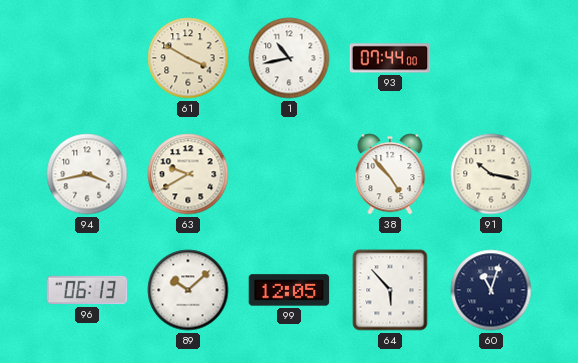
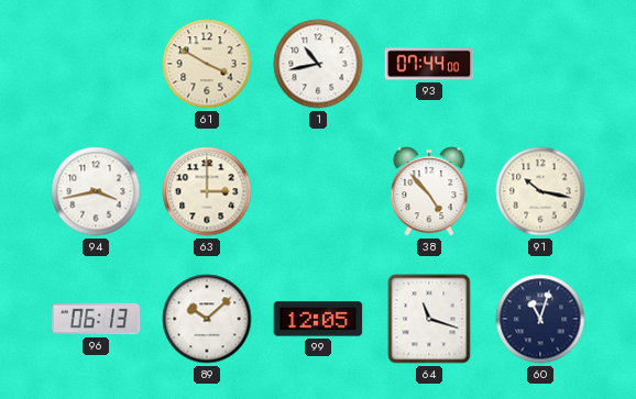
63: 9:40 -> 3:00 (207, 191)
64: 5:53 -> 11:18 (429, 319)
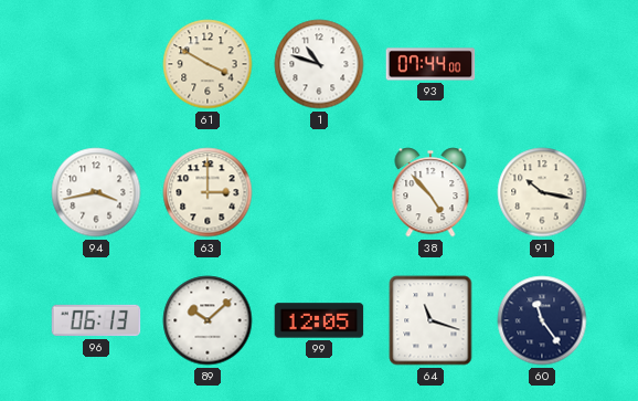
1: 10:43 -> 10:48 (319, 64)
60: 11:03 -> 11:24 (542, 320)
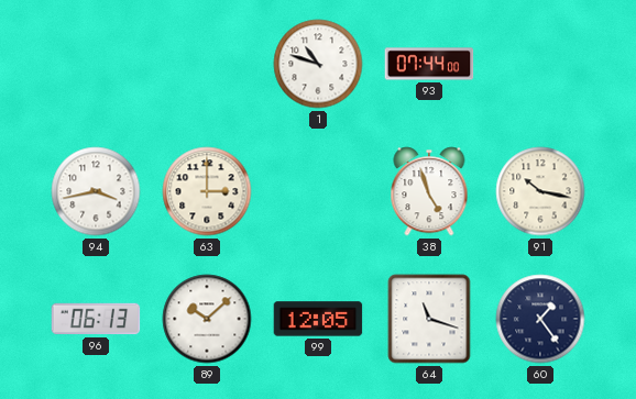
61: 3:50 -> none (208, 64)
38: 4:53 -> 4:57 (429, 191)
60: 11:24 -> 1:24 (540, 319)
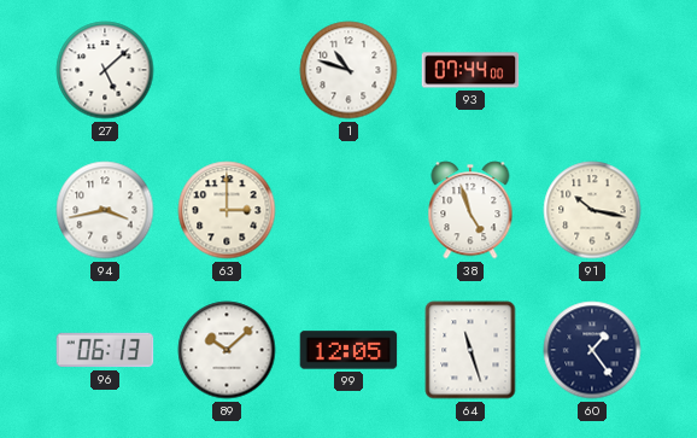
27: none -> 5:08 (105, 70)
64: 11:18 -> 11:27 (470, 350)
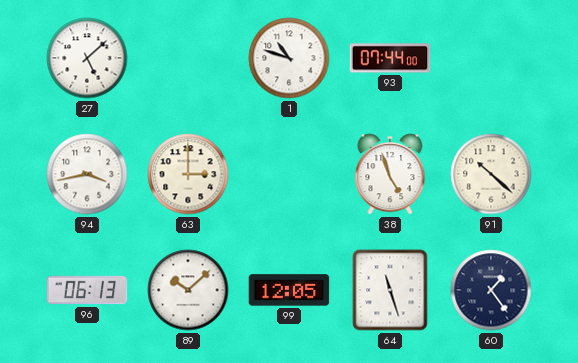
91: 10:17 -> 10:22 (491, 174)
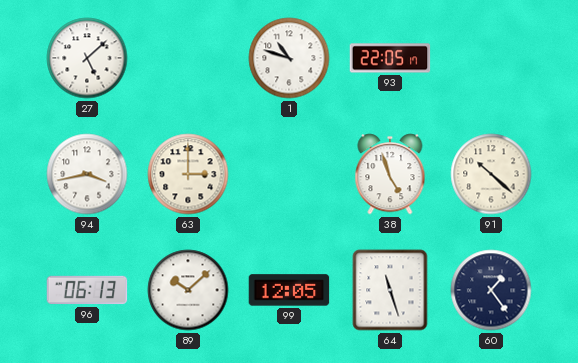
93: 07:44 -> 22:05 (390, 58)
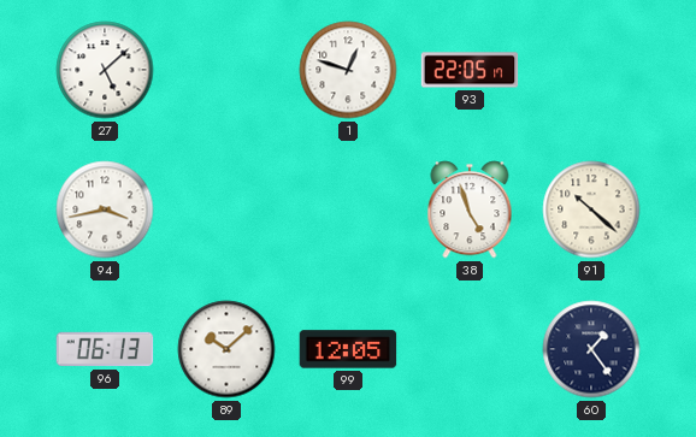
1: 10:48 -> 12:48 (348, 70)
63: 3:00 -> none (188, 174)
64: 11:27 -> none (390, 290)
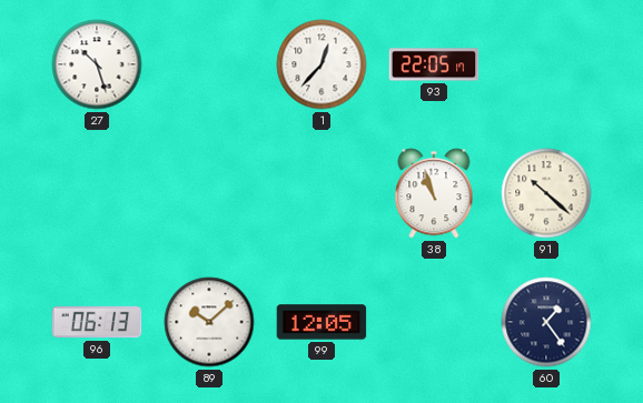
27: 5:08 -> 10:27 (97, 64)
1: 12:48 -> 12:37 (321, 64)
94: 3:43 -> none (105, 209)
38: 4:57 -> 10:57 (434, 193)
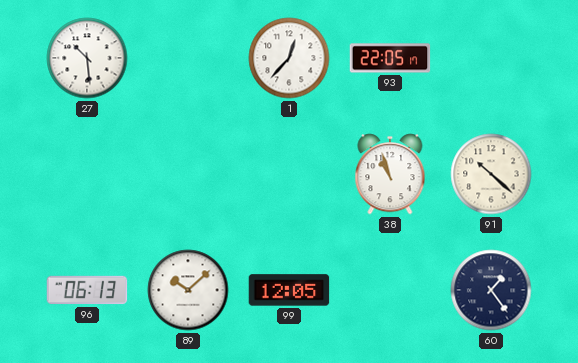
27: 10:27 -> 10:29 (87, 58)
